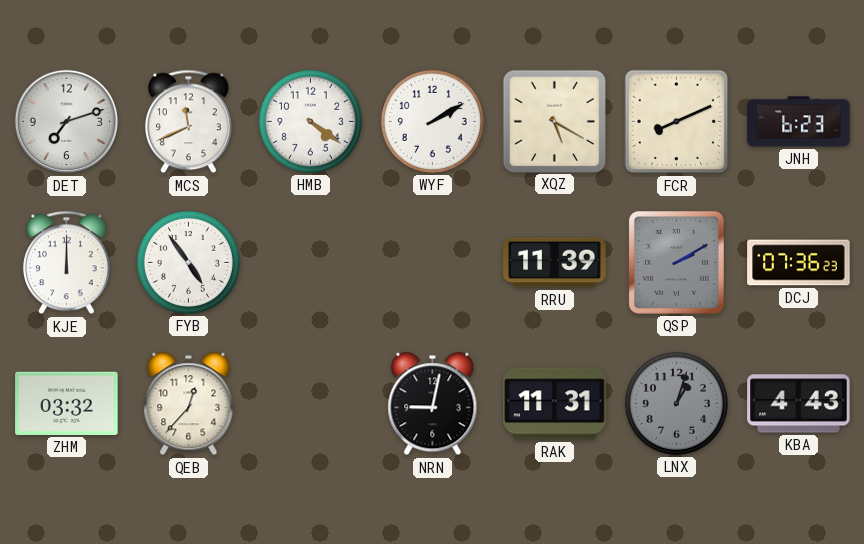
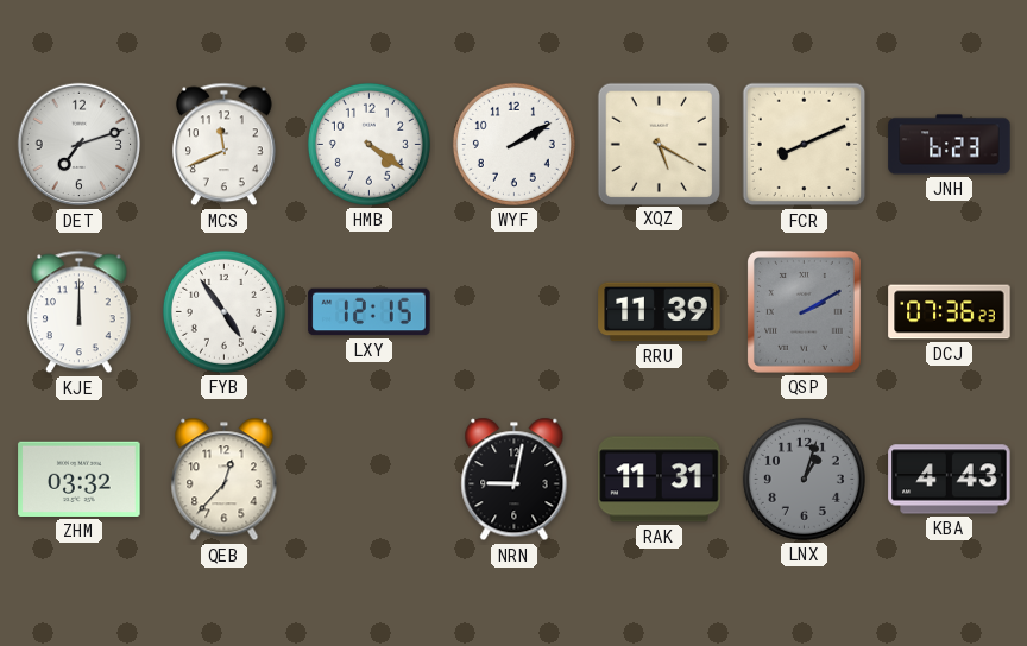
LXY: none -> 12:15 (370, 312)
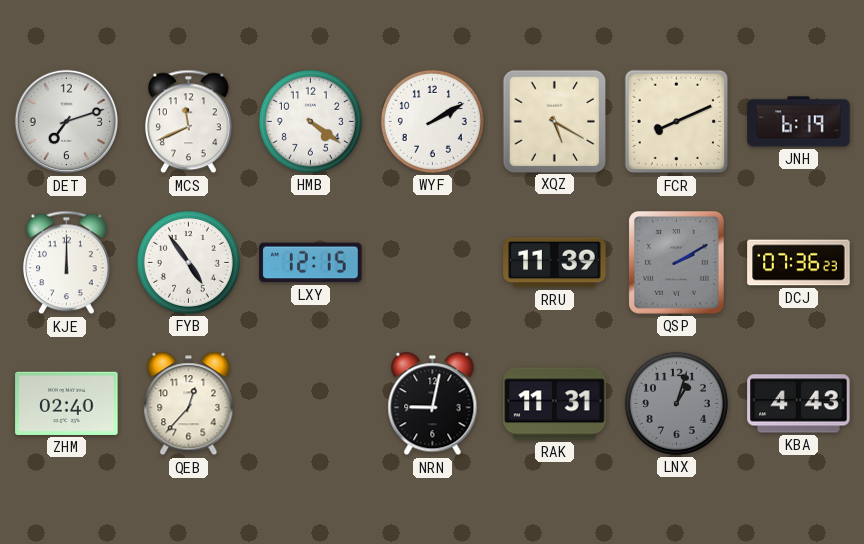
JNH: 6:23 -> 6:19 (799, 122)
ZHM: 03:32 -> 02:40 (67, 403)
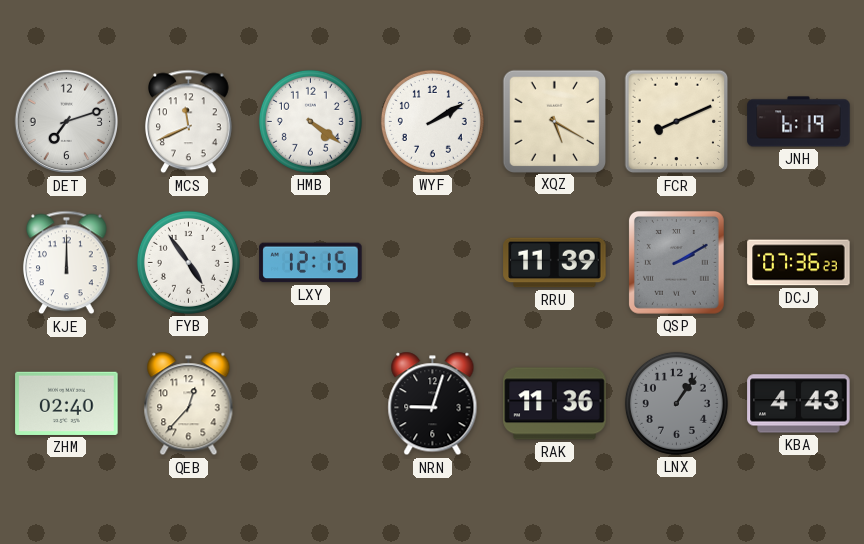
NRN: 9:02 -> 9:03 (433, 404)
RAK: 11:31 -> 11:36 (555, 404)
LNX: 1:03 -> 1:06 (676, 403)
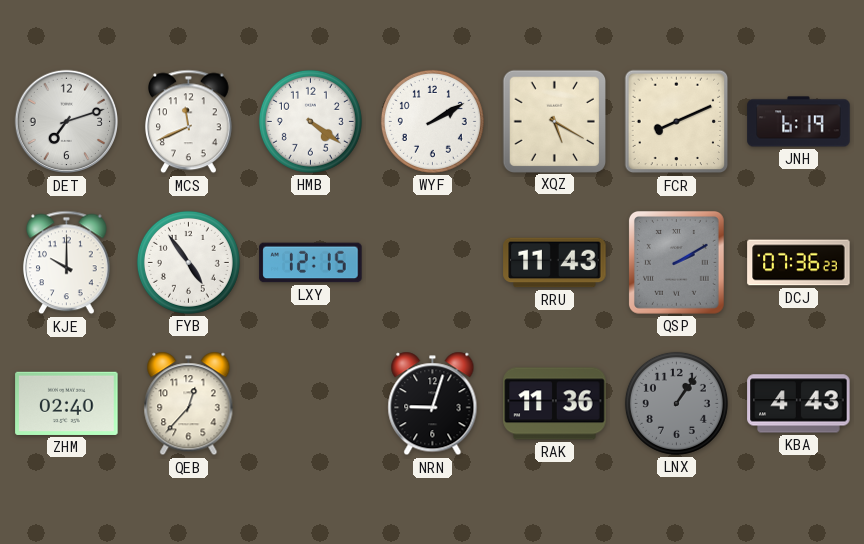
KJE: 12:00 -> 10:00 (67, 263)
RRU: 11:39 -> 11:43 (555, 263)
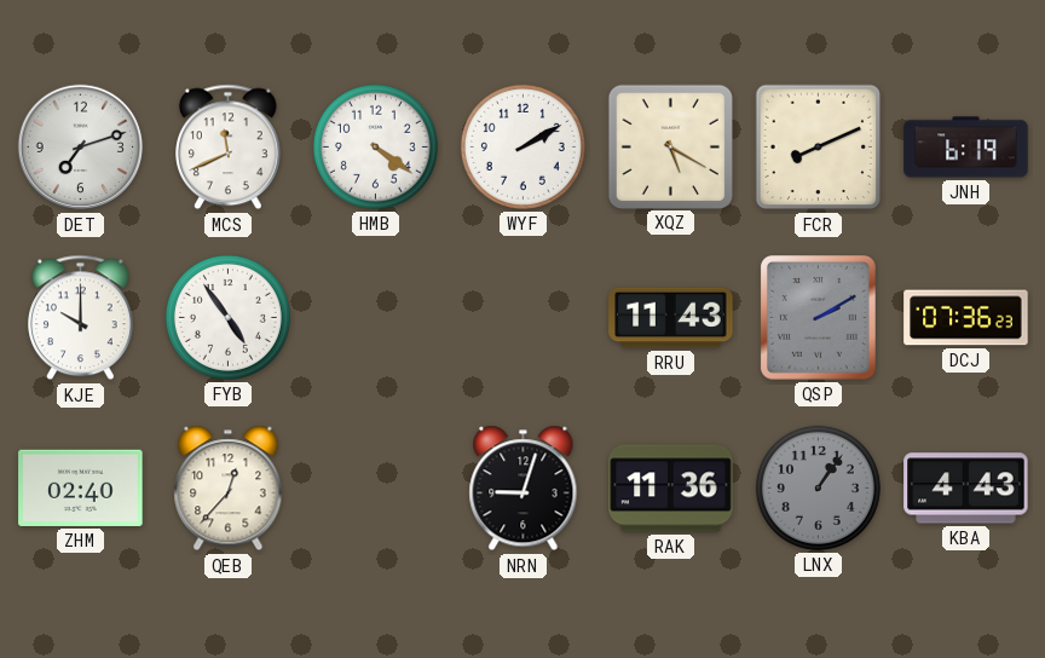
LXY: 12:15 -> none (311, 263)
